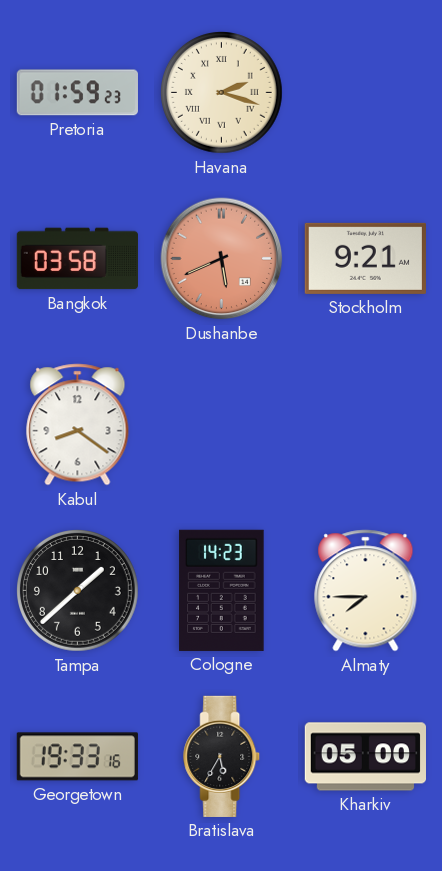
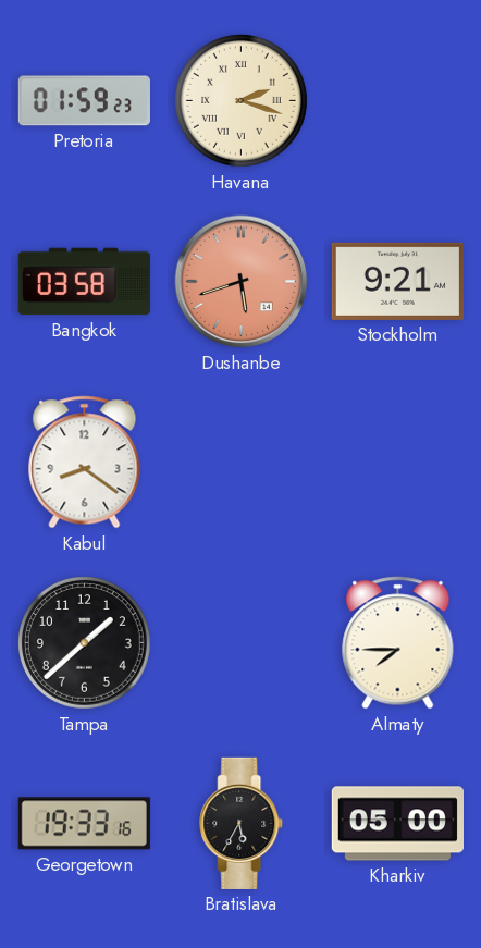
Dushanbe: 5:41 -> 5:42 (242, 282)
Cologne: 14:23 -> none (222, 590)
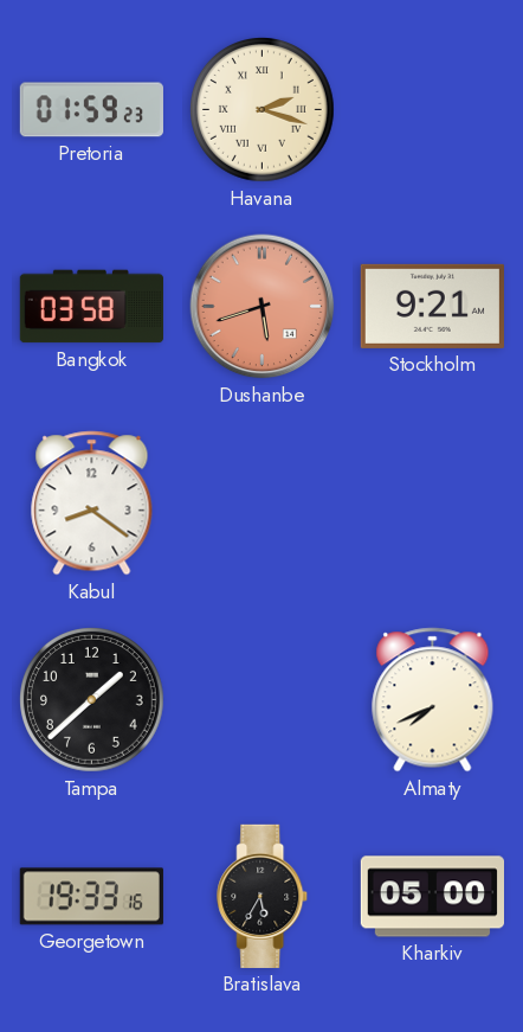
Almaty: 7:45 -> 7:41 (433, 700)
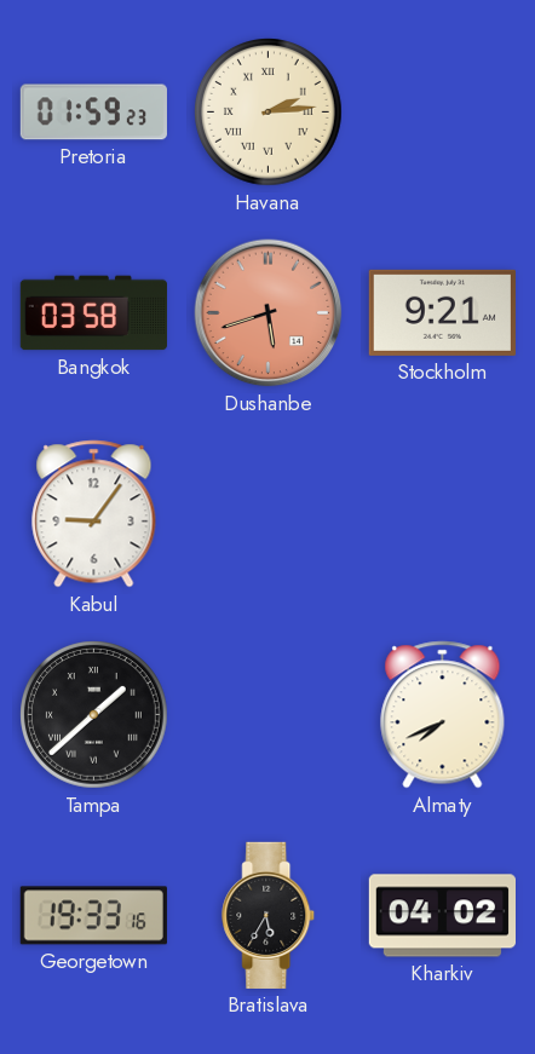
Havana: 2:18 -> 2:14 (269, 113)
Kabul: 8:21 -> 9:06 (94, 514)
Tampa numerals: Arabic -> Roman (94, 715)
Kharkiv: 05:00 -> 04:02 (442, 916)
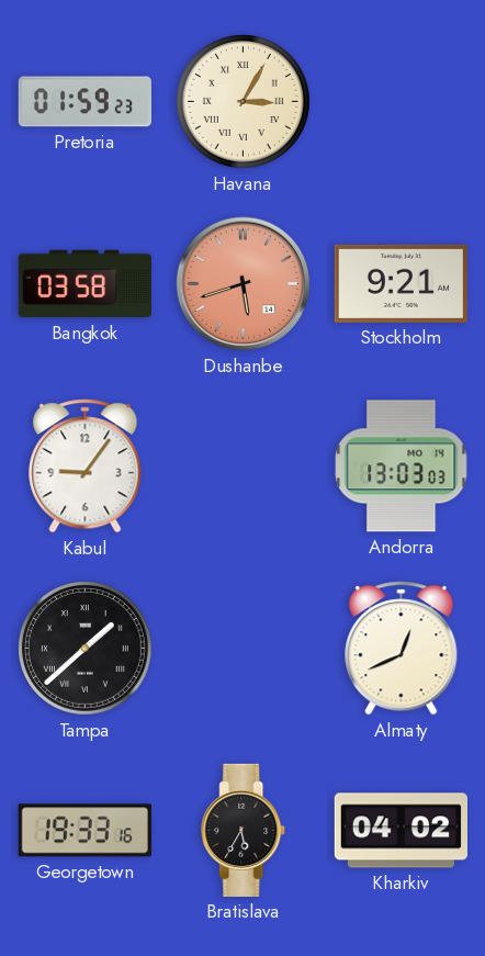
Havana: 2:14 -> 3:05 (244, 102)
Andorra: none -> 13:03 (402, 466)
Almaty: 7:41 -> 12:41 (402, 649)
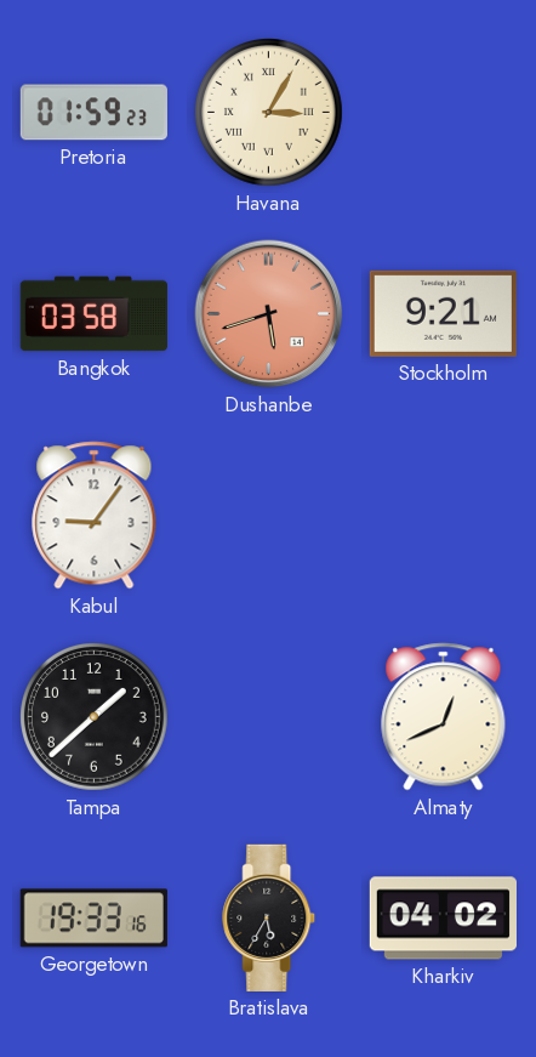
Andorra: 13:03 -> none (402, 466)
Tampa numerals: Roman -> Arabic (95, 717)
